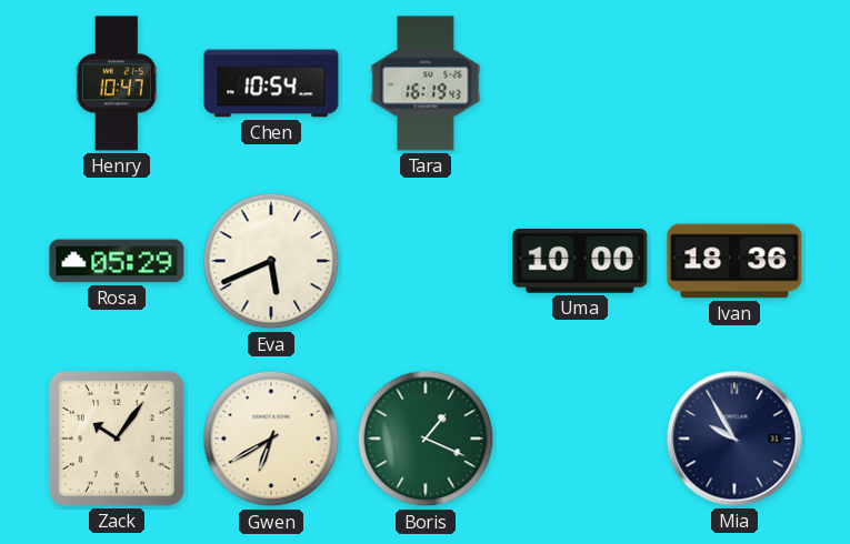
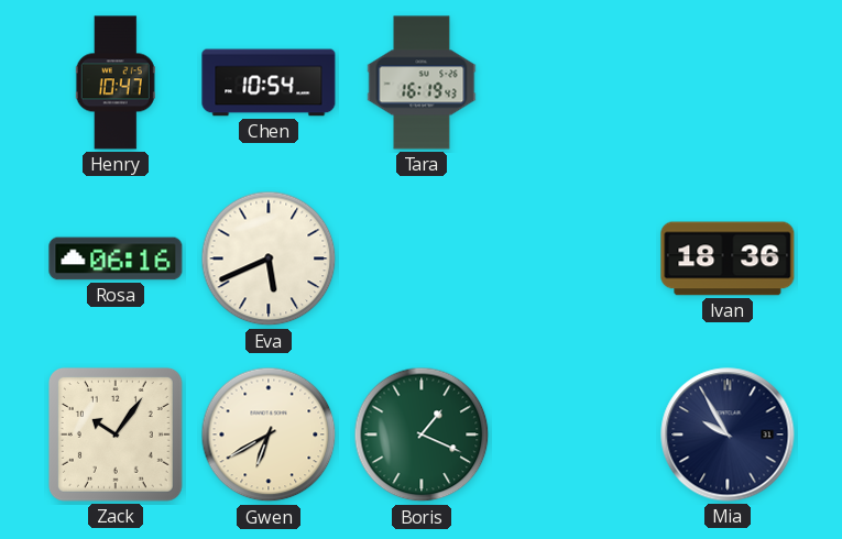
Rosa: 05:29 -> 06:16 (116, 258)
Uma: 10:00 -> none (580, 262)
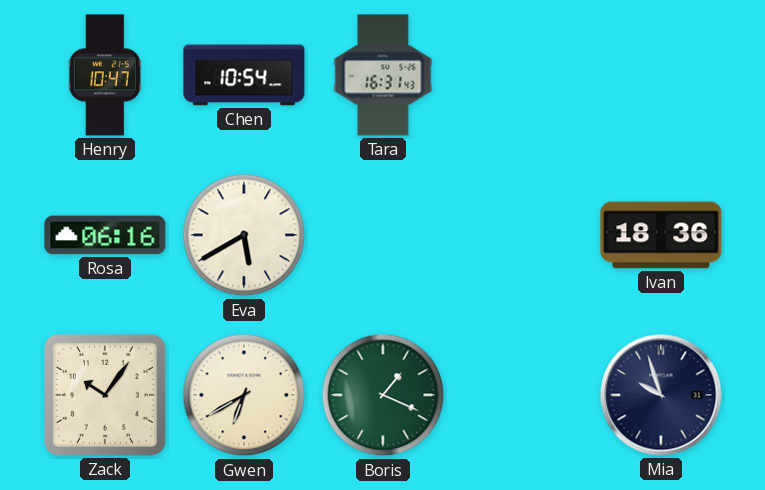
Tara: 16:19 -> 16:31 (383, 75)
Eva: 5:41 -> 5:40 (244, 235)
Mia: 9:55 -> 9:57 (661, 395)
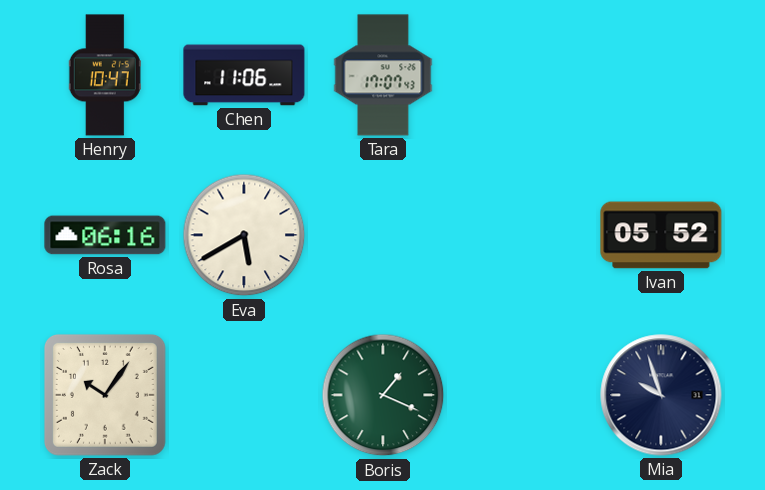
Chen: 10:54 -> 11:06 (244, 75)
Tara: 16:31 -> 17:07 (383, 75)
Ivan: 18:36 -> 05:52 (661, 235)
Gwen: 6:40 -> none (244, 395)
